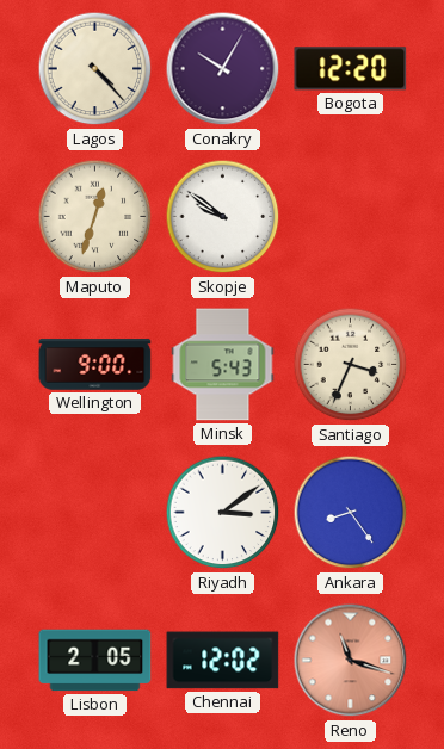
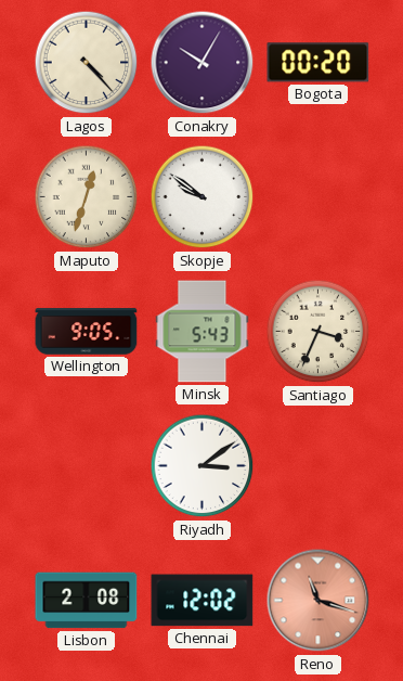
Bogota: 12:20 -> 00:20 (318, 63)
Wellington: 9:00 -> 9:05 (87, 332)
Ankara: 8:24 -> none (351, 513)
Lisbon: 2:05 -> 2:08 (87, 601)
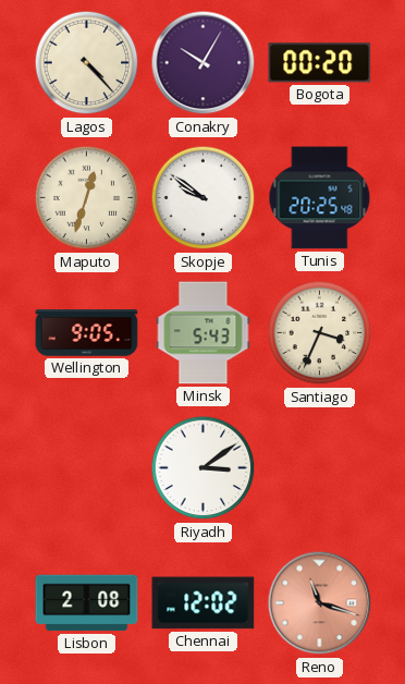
Tunis: none -> 20:25 (320, 198)
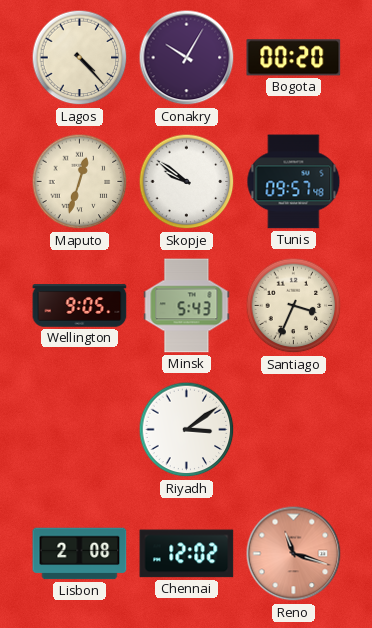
Tunis: 20:25 -> 09:57 (294, 182)
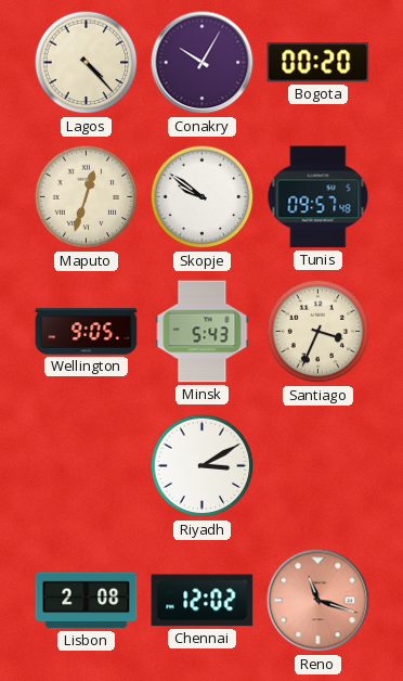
Riyadh: 3:09 -> 3:10 (203, 466)
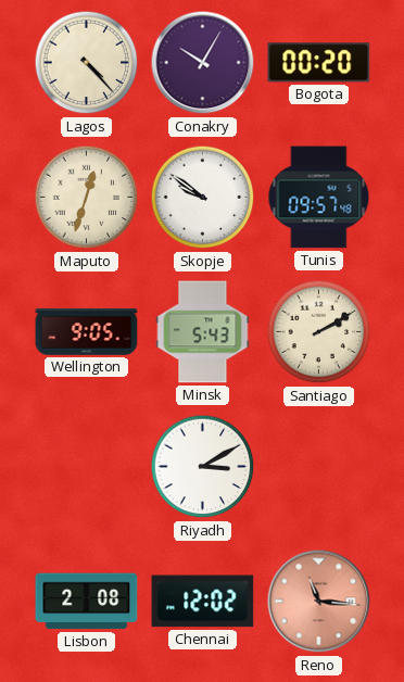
Santiago: 3:34 -> 2:10 (319, 332)
Reno: 11:18 -> 11:16 (319, 602)
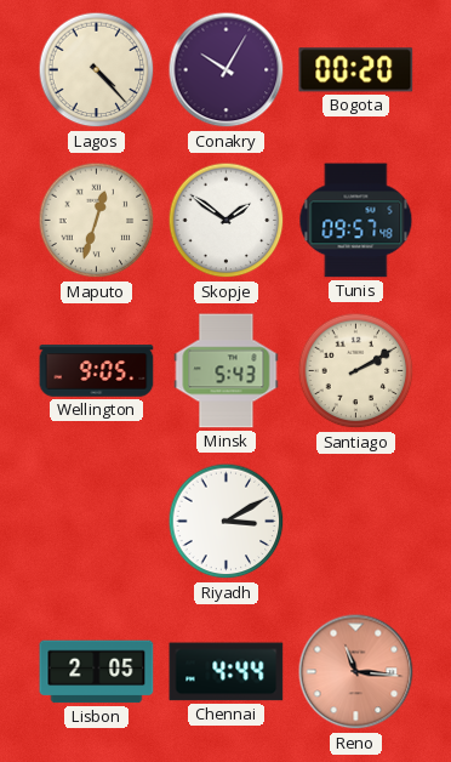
Skopje: 9:51 -> 1:51 (227, 221)
Lisbon: 2:08 -> 2:05 (97, 672)
Chennai: 12:02 -> 4:44 (227, 672)
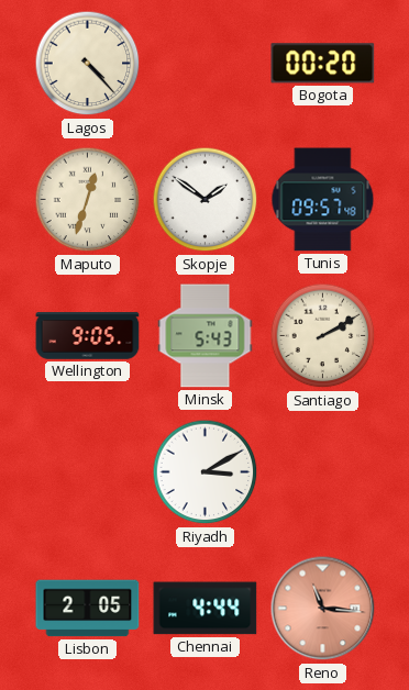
Conakry: 10:05 -> none (227, 70)
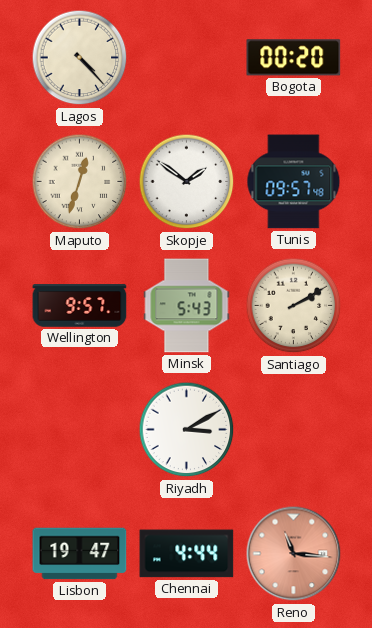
Wellington: 9:05 -> 9:57 (80, 306)
Lisbon: 2:05 -> 19:47 (80, 554)
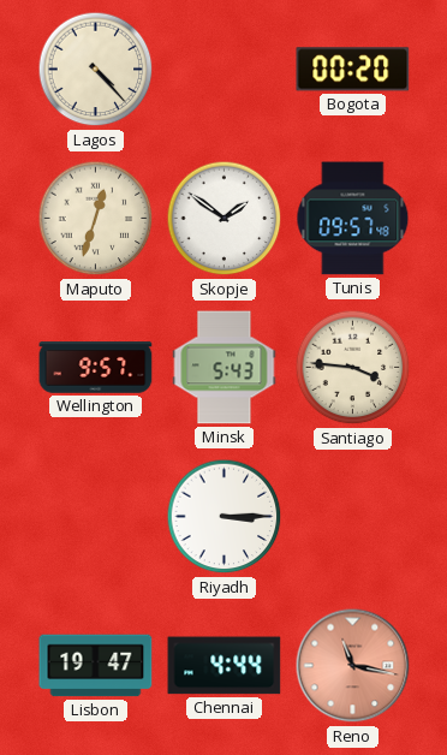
Santiago: 2:10 -> 3:46 (353, 368)
Riyadh: 3:10 -> 3:15 (225, 517)
Reno: 11:16 -> 11:17 (353, 666)
